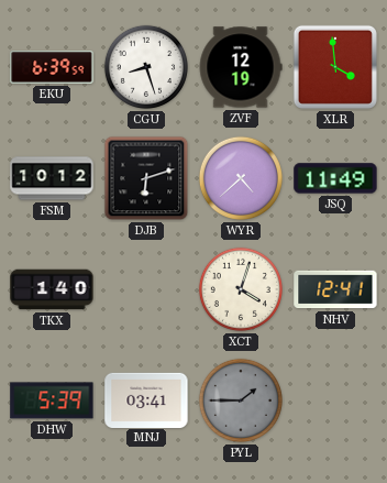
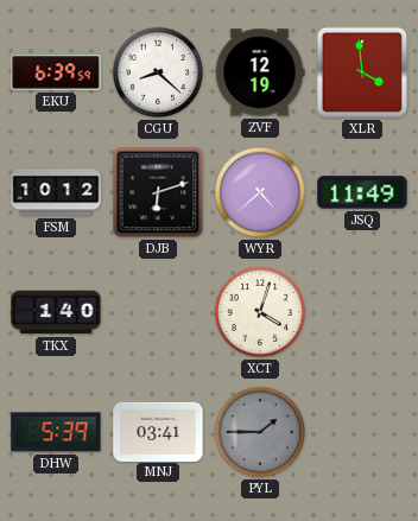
CGU: 8:27 -> 8:22 (158, 72)
NHV: 12:41 -> none (335, 289)
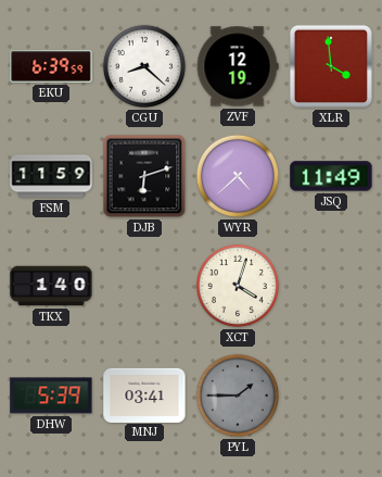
FSM: 10:12 -> 11:59 (51, 176)
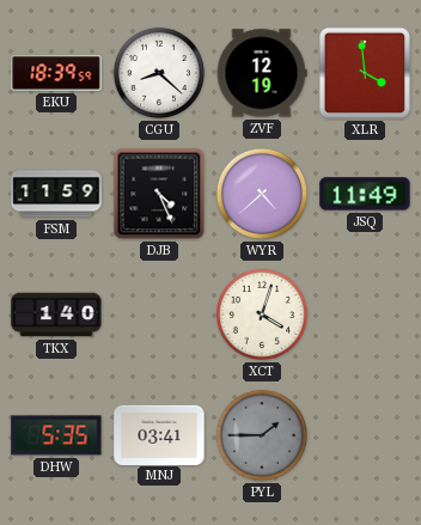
EKU: 6:39 -> 18:39 (56, 73)
DJB: 6:12 -> 4:26 (159, 194)
DHW: 5:39 -> 5:35 (56, 435)
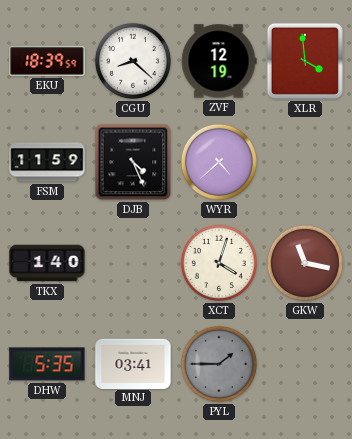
JSQ: 11:49 -> none (365, 194)
GKW: none -> 11:17 (305, 263)
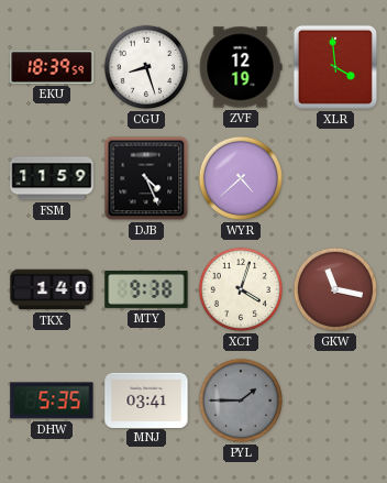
CGU: 8:22 -> 8:27 (146, 67)
MTY: none -> 9:38 (146, 289)
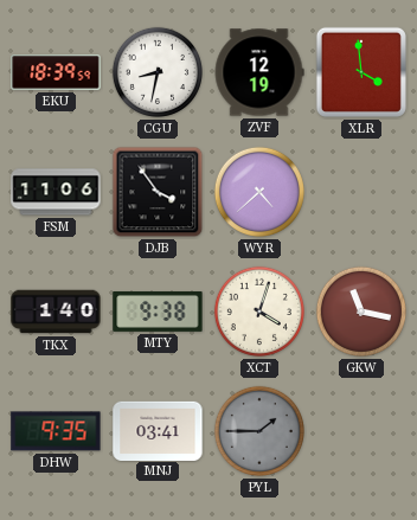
CGU: 8:27 -> 8:32 (158, 72)
FSM: 11:59 -> 11:06 (56, 192)
DJB: 4:26 -> 3:54 (158, 192)
DHW: 5:35 -> 9:35 (56, 431)
